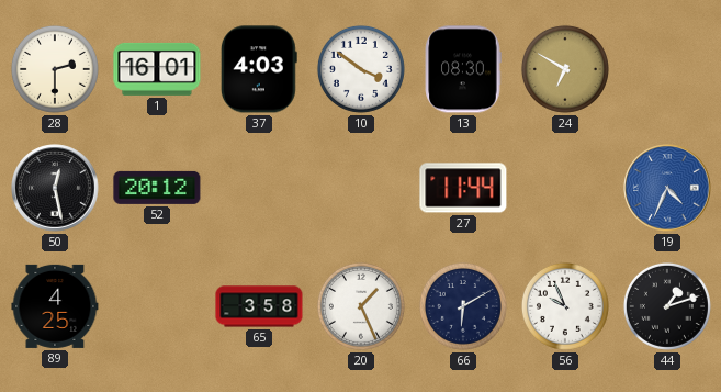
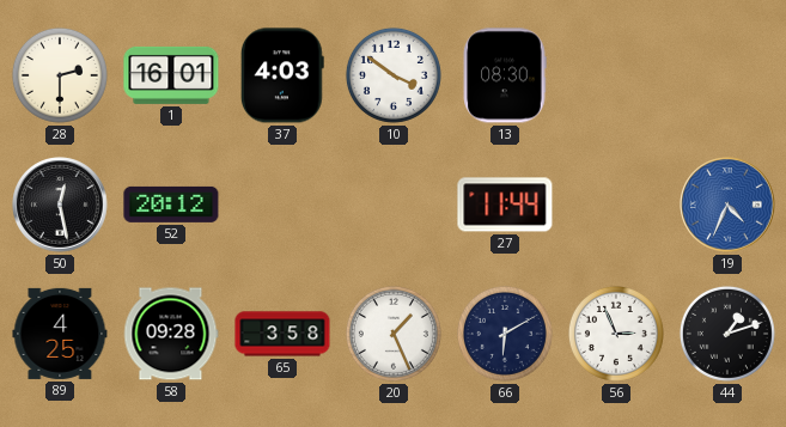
24: 6:50 -> none (565, 69)
58: none -> 09:28 (171, 334)
56: 9:56 -> 2:56 (616, 334)
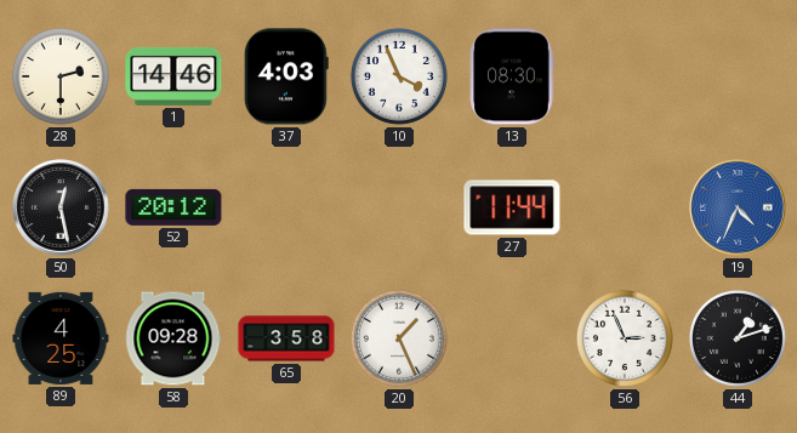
1: 16:01 -> 14:46 (173, 76)
10: 3:51 -> 3:56 (399, 76)
66: 6:10 -> none (505, 334)
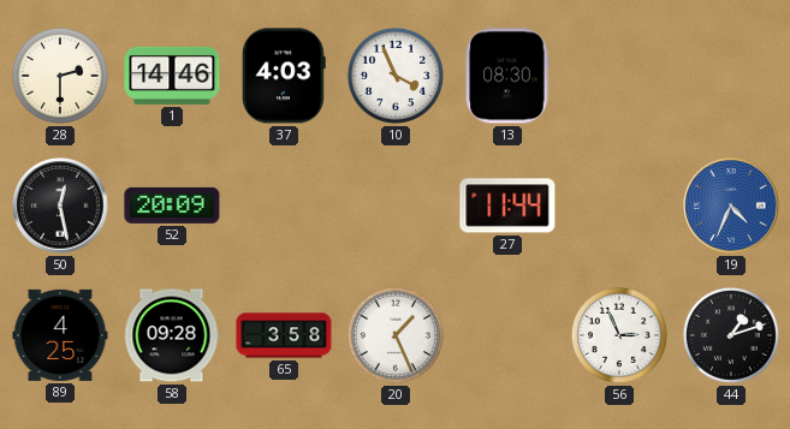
52: 20:12 -> 20:09 (172, 205)
